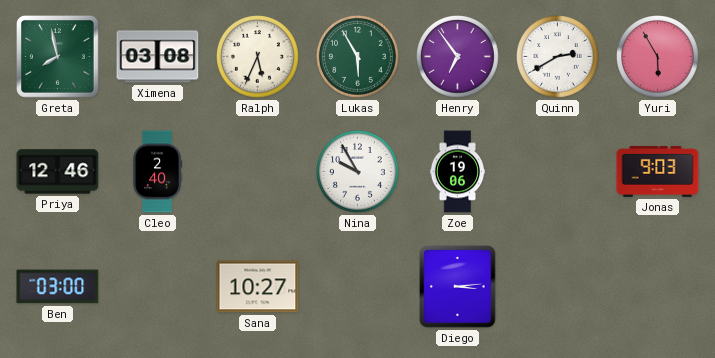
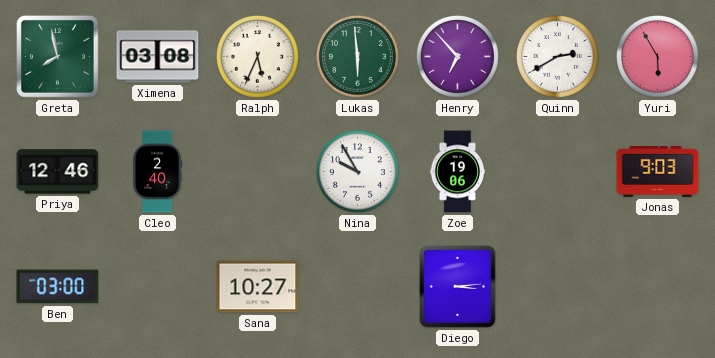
Lukas: 5:55 -> 5:59 (358, 57)
Henry: 6:54 -> 6:53 (458, 57)
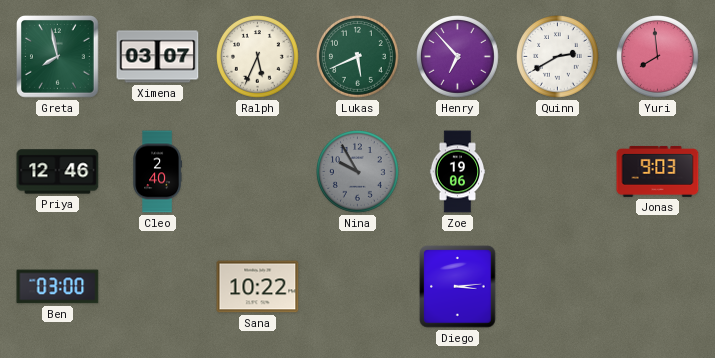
Ximena: 03:08 -> 03:07 (158, 57)
Lukas: 5:59 -> 5:41 (358, 57)
Yuri: 5:55 -> 7:59 (658, 57)
Nina dial: white -> grey (358, 172)
Sana: 10:27 -> 10:22 (258, 287)
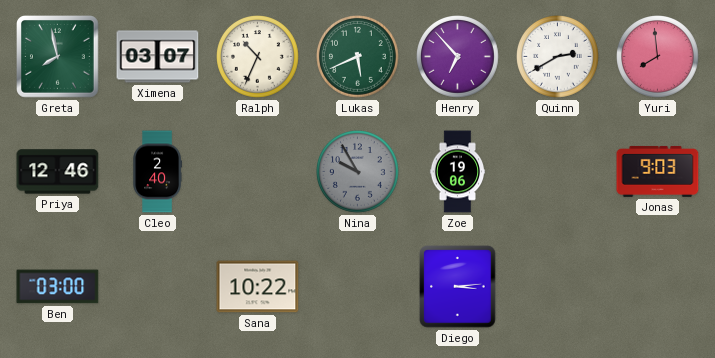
Ralph: 5:34 -> 10:34 (258, 57)
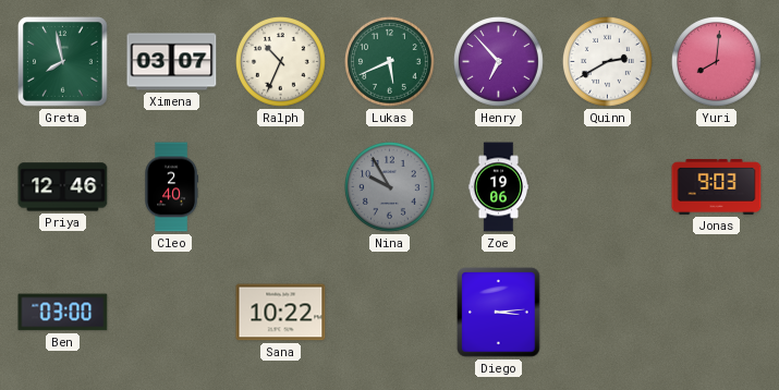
Yuri: 7:59 -> 8:01 (717, 62)
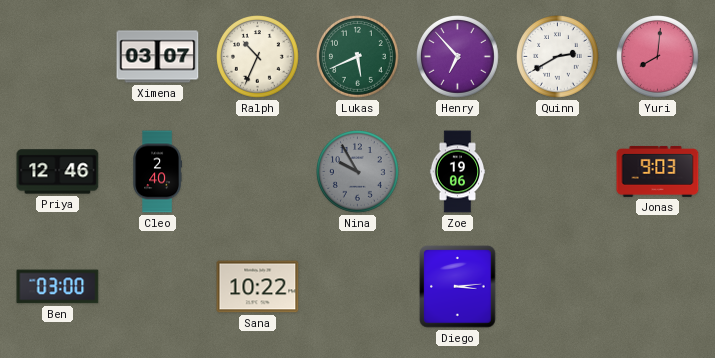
Greta: 7:58 -> none (63, 62)
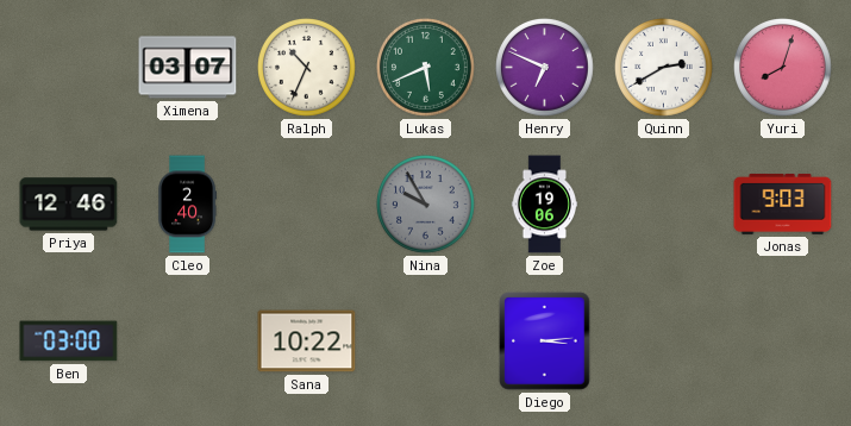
Henry: 6:53 -> 6:49 (545, 68)
Yuri: 8:01 -> 8:03 (783, 68)
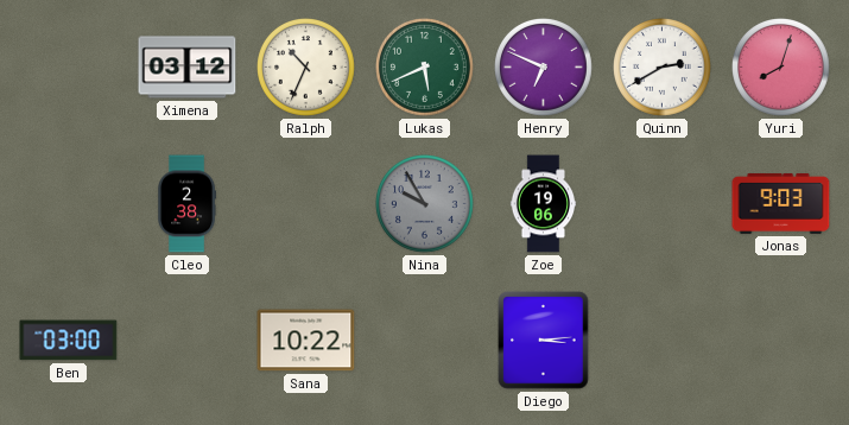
Ximena: 03:07 -> 03:12 (188, 68)
Priya: 12:46 -> none (69, 205)
Cleo: 2:40 -> 2:38 (186, 204)
